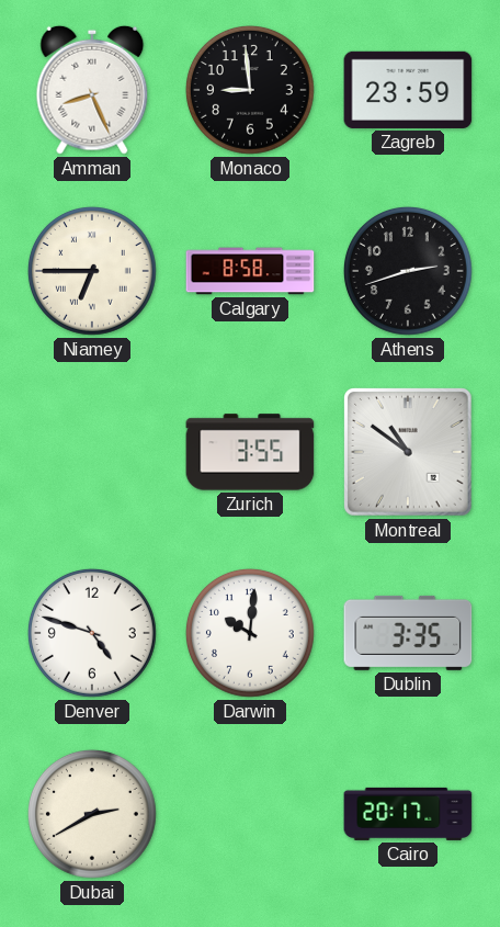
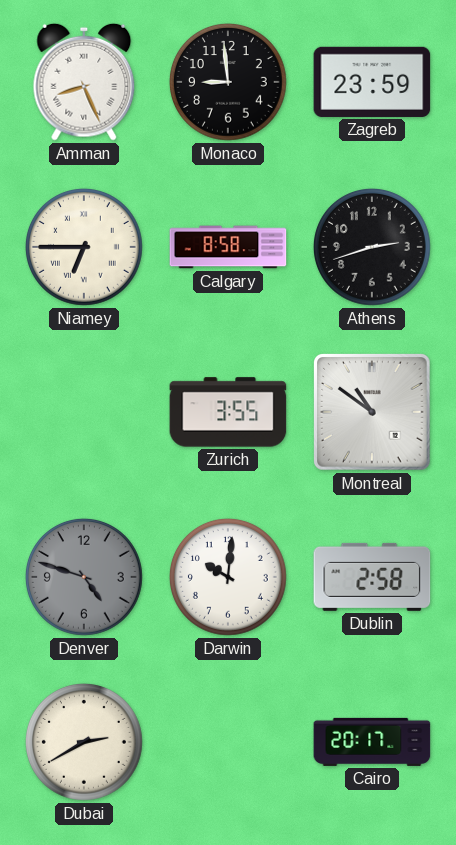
Denver dial: white -> grey (85, 577)
Dublin: 3:35 -> 2:58 (372, 577)
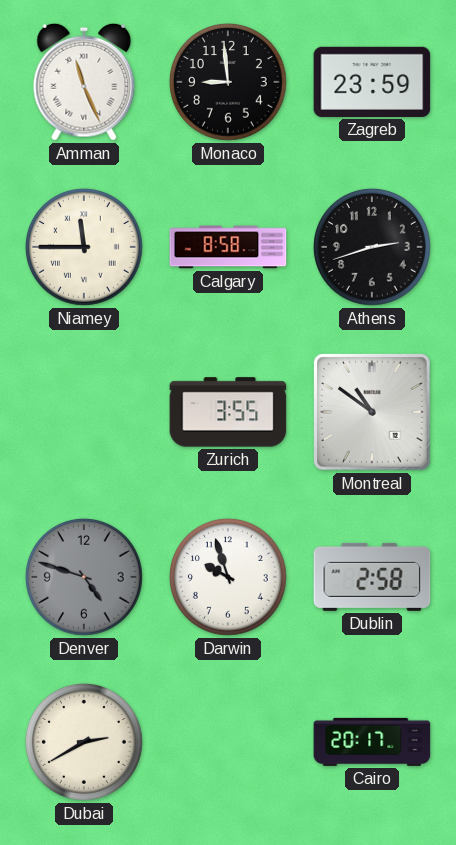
Amman: 8:26 -> 11:26 (84, 82)
Niamey: 6:45 -> 11:45 (85, 247)
Darwin: 10:01 -> 9:57 (229, 577)
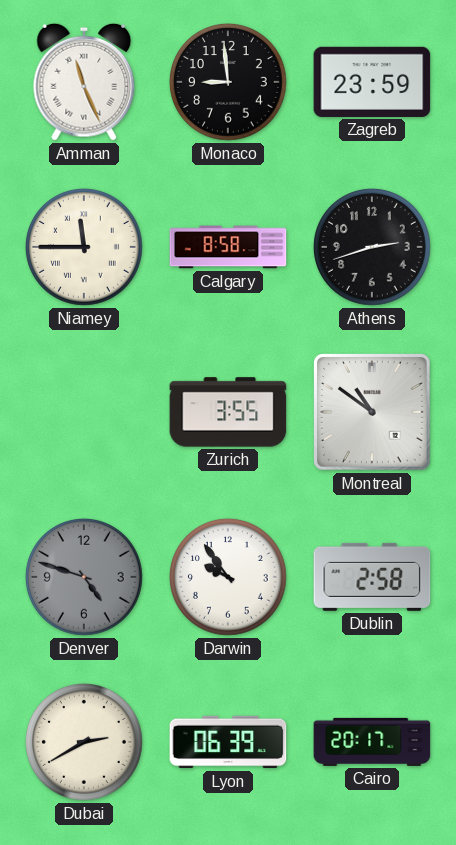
Darwin: 9:57 -> 9:54 (229, 577)
Lyon: none -> 06:39 (228, 742)
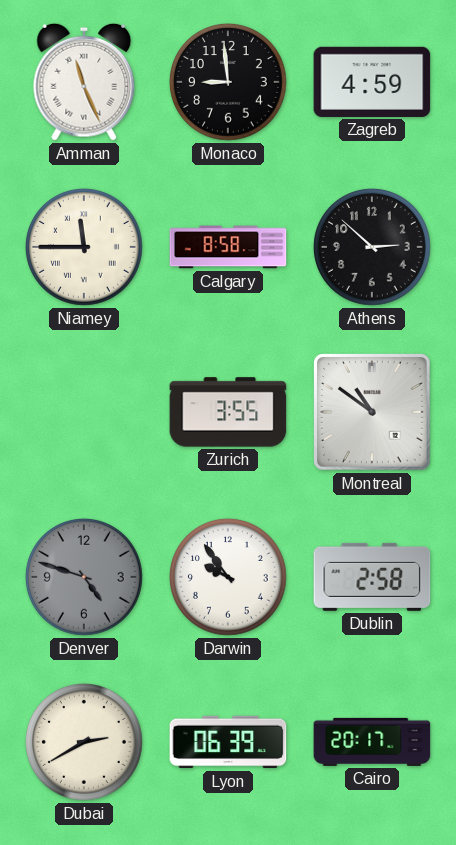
Zagreb: 23:59 -> 4:59 (372, 82)
Athens: 2:42 -> 2:52 (373, 247)
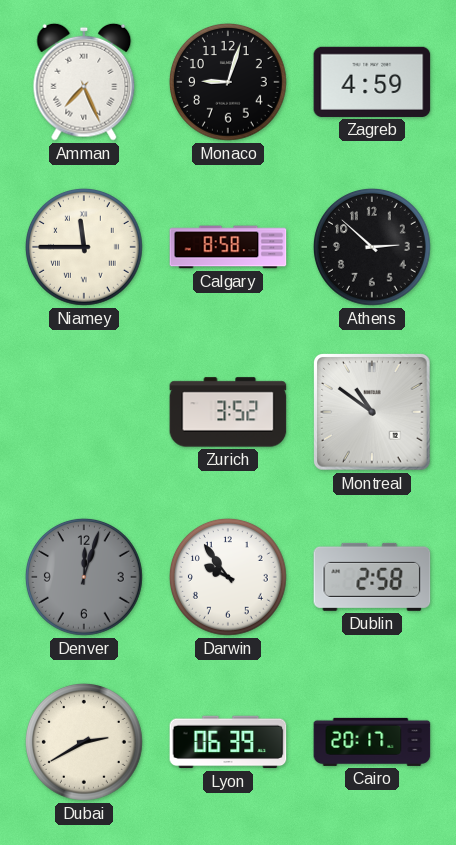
Amman: 11:26 -> 7:26 (84, 82)
Monaco: 8:59 -> 9:03 (229, 82)
Zurich: 3:55 -> 3:52 (228, 412)
Denver: 4:48 -> 12:03 (85, 577)
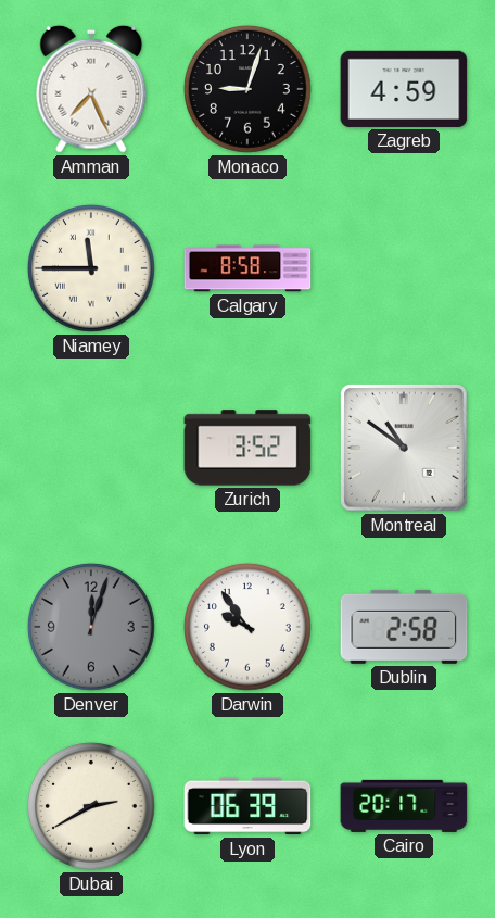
Athens: 2:52 -> none (373, 247)
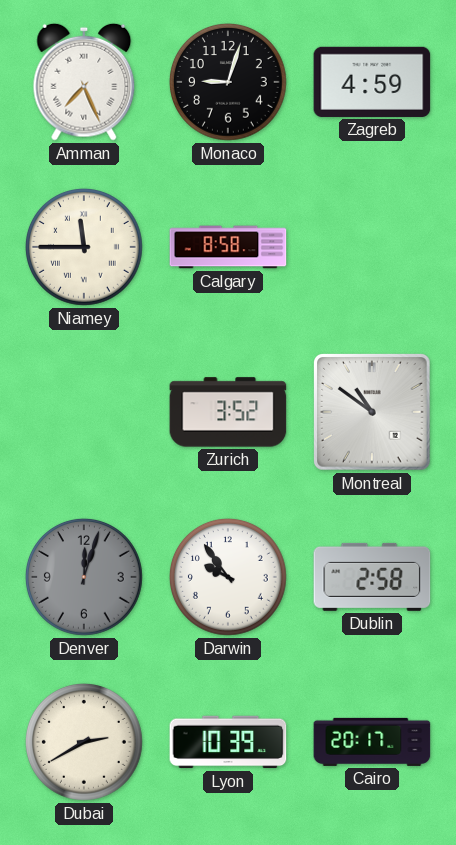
Lyon: 06:39 -> 10:39 (228, 742)
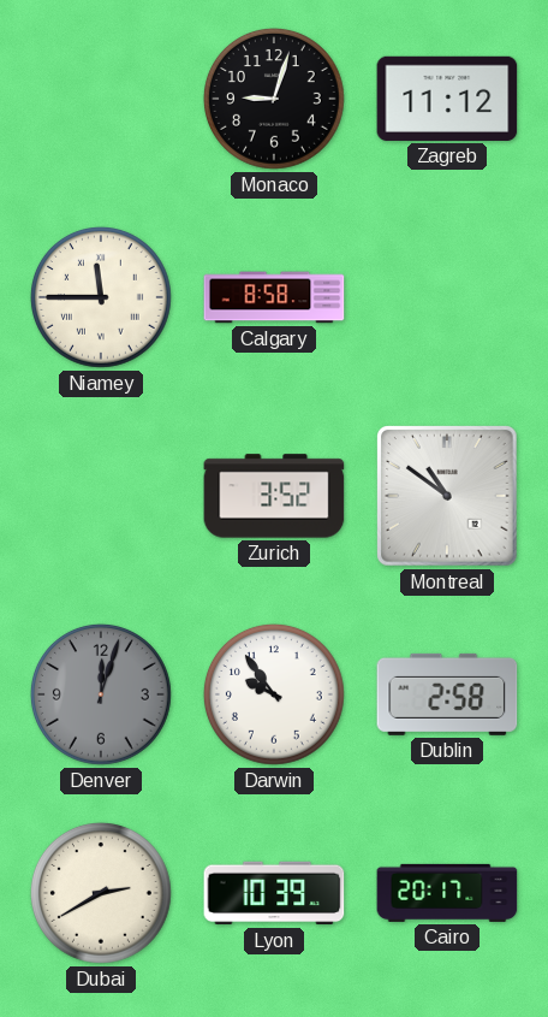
Amman: 7:26 -> none (84, 82)
Zagreb: 4:59 -> 11:12 (447, 99)
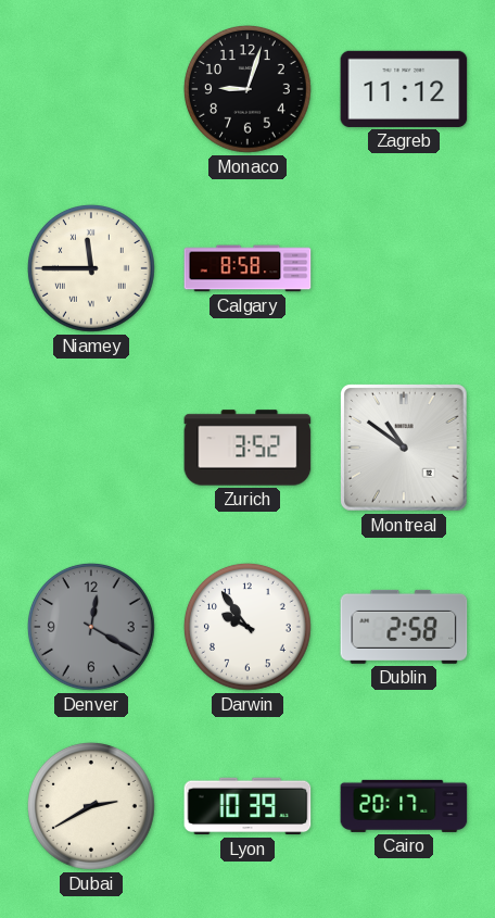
Denver: 12:03 -> 12:20 (92, 627)
